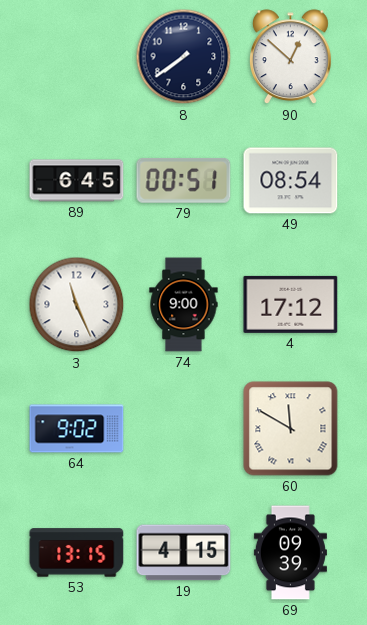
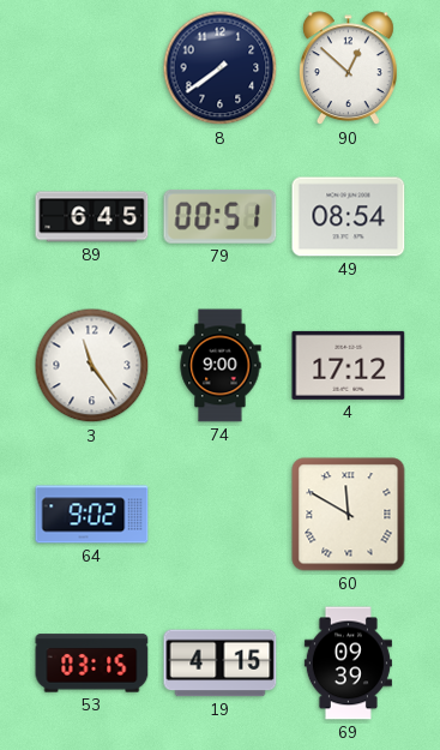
3: 11:26 -> 11:24 (92, 366)
53: 13:15 -> 03:15 (92, 664)
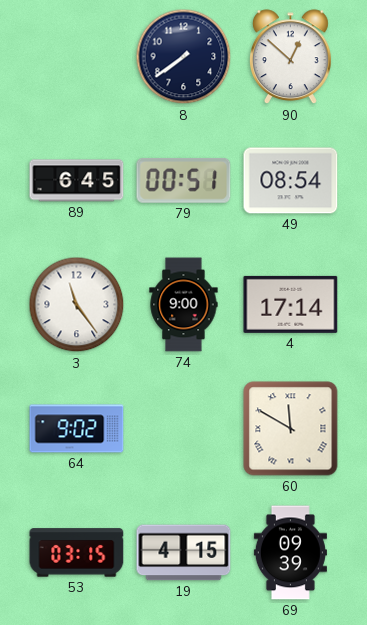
4: 17:12 -> 17:14 (291, 304)
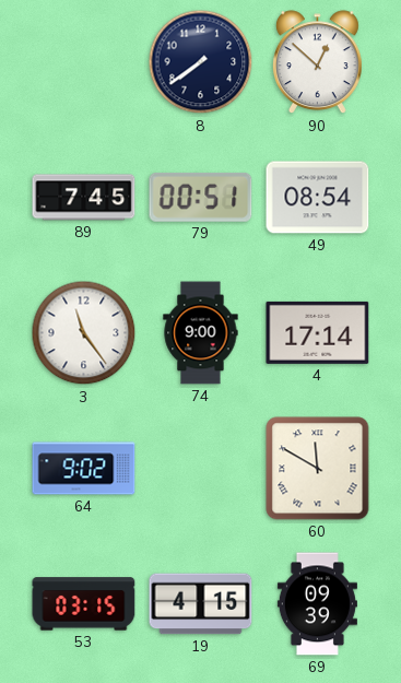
89: 6:45 -> 7:45 (84, 198)
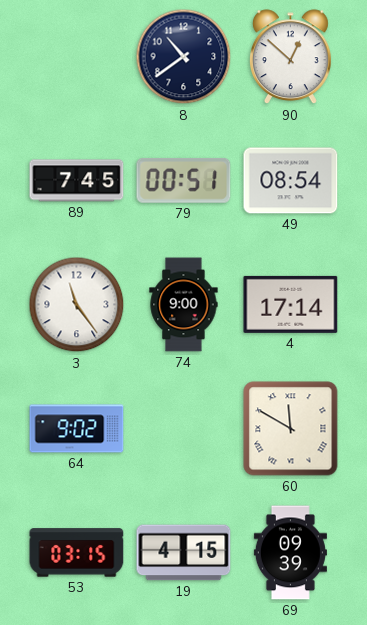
8: 7:39 -> 10:39 (184, 57)
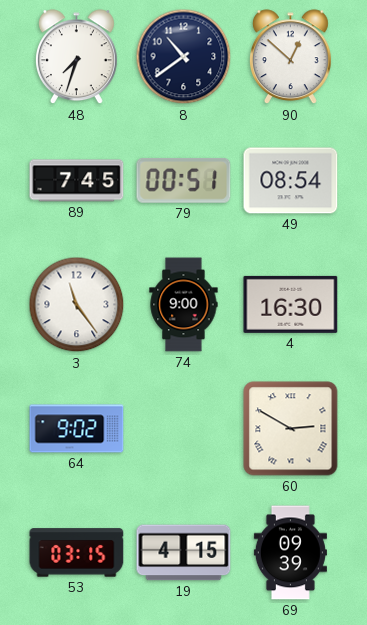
48: none -> 7:33 (76, 57)
4: 17:14 -> 16:30 (291, 304)
60: 11:50 -> 2:50 (291, 429)
